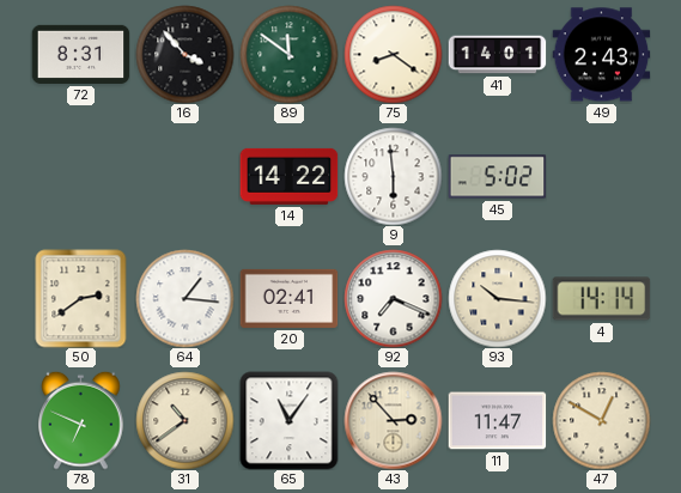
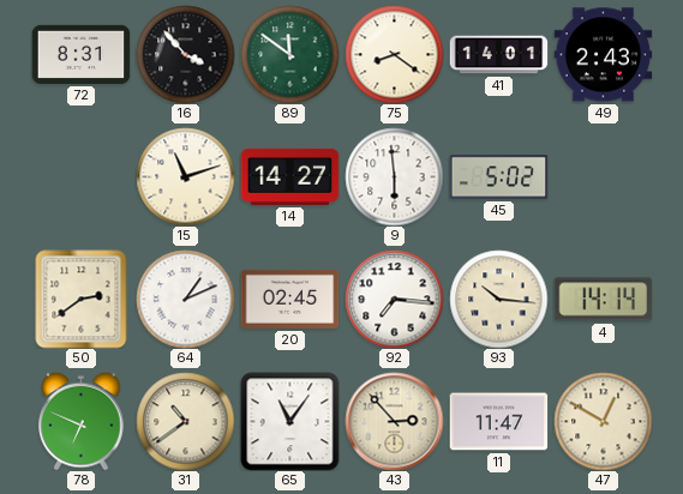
15: none -> 11:12 (185, 176)
14: 14:22 -> 14:27 (289, 176)
64: 1:16 -> 1:11 (185, 299)
20: 02:41 -> 02:45 (289, 299)
92: 7:19 -> 7:16 (394, 299)
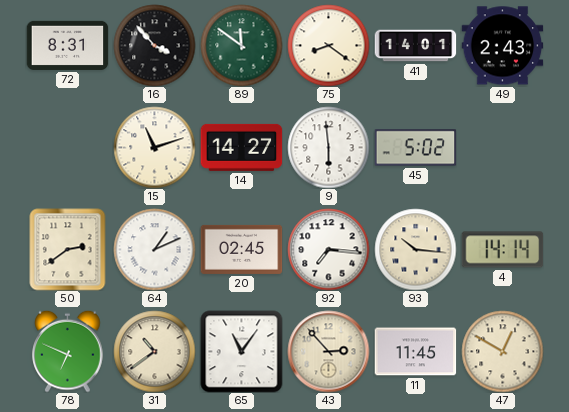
11: 11:47 -> 11:45 (415, 352)
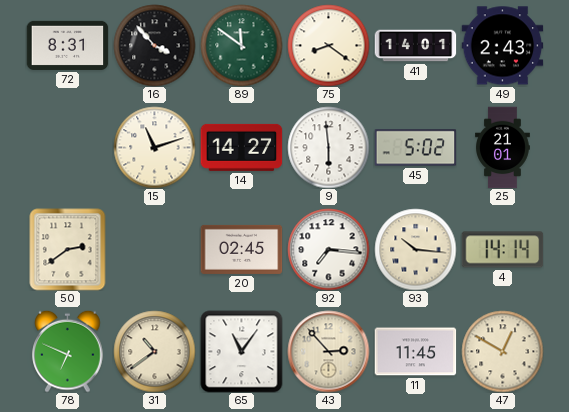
25: none -> 21:01 (503, 147)
64: 1:11 -> none (154, 249)
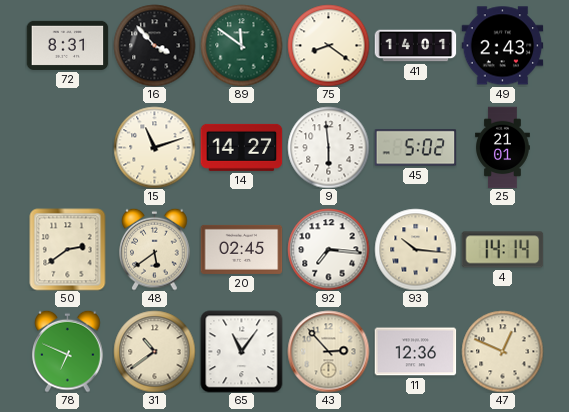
48: none -> 5:39 (155, 249)
11: 11:45 -> 12:36 (415, 352)
47: 12:50 -> 12:49 (502, 351)
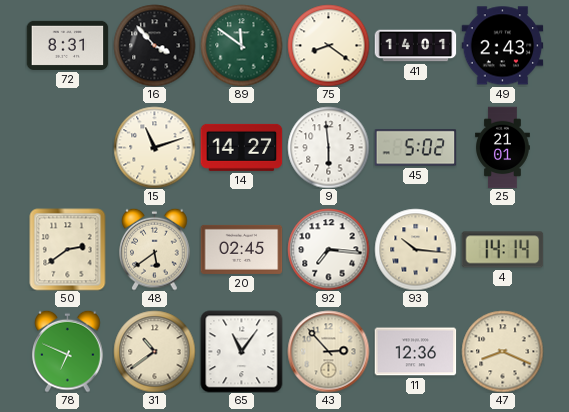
47: 12:49 -> 8:19 (502, 351)
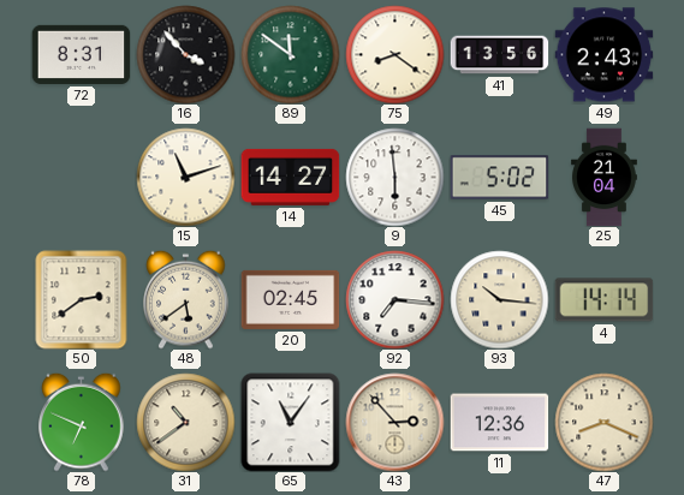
41: 14:01 -> 13:56 (499, 55)
25: 21:01 -> 21:04 (605, 177)
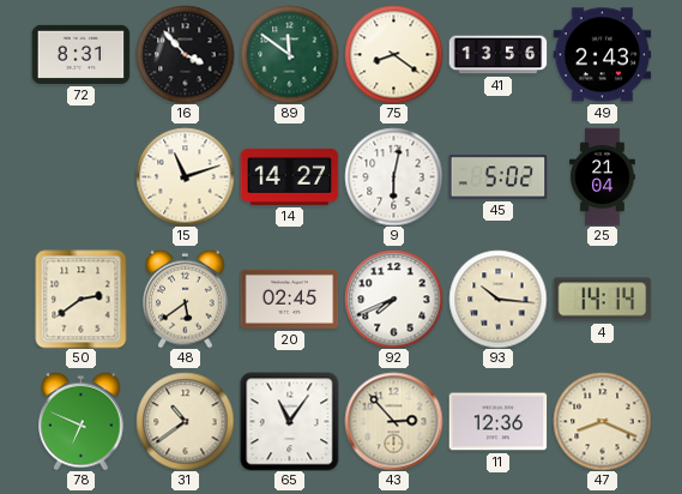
9: 5:59 -> 6:02 (393, 176)
92: 7:16 -> 7:41 (393, 299)
